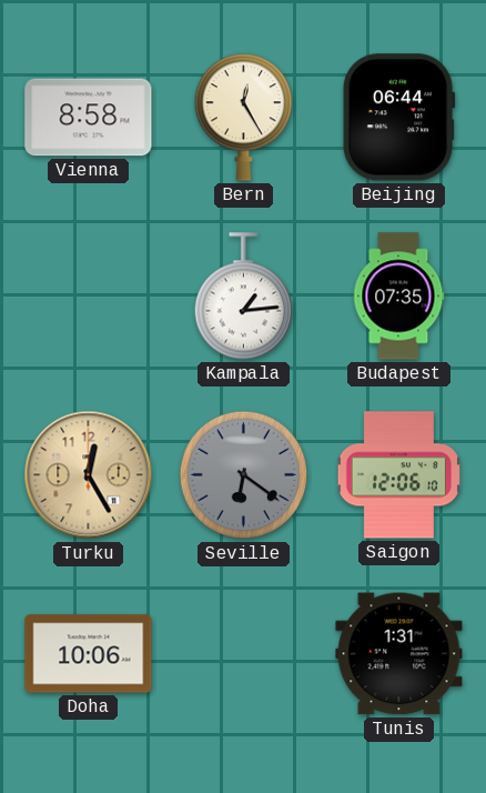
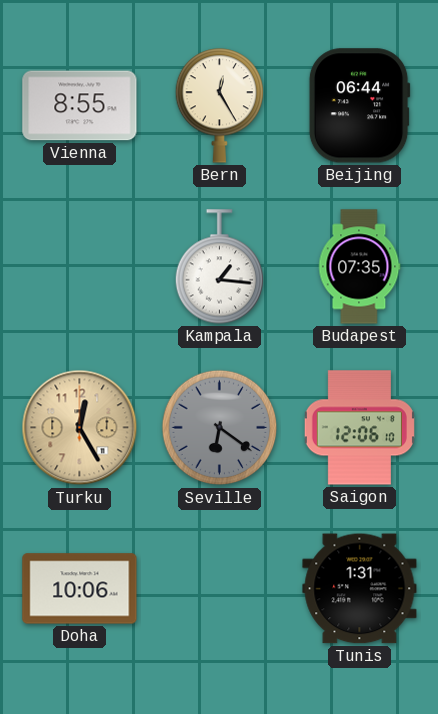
Vienna: 8:58 -> 8:55 (80, 106)
Kampala: 1:14 -> 1:16 (220, 267)
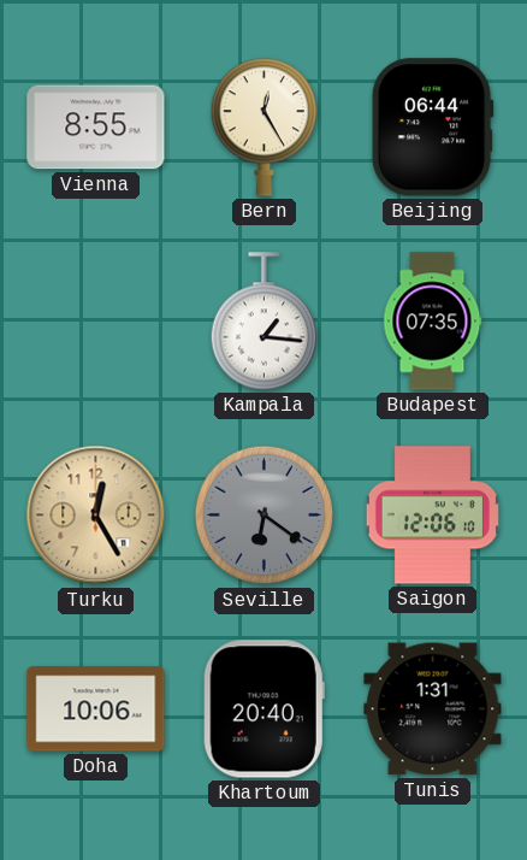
Khartoum: none -> 20:40 (263, 709)
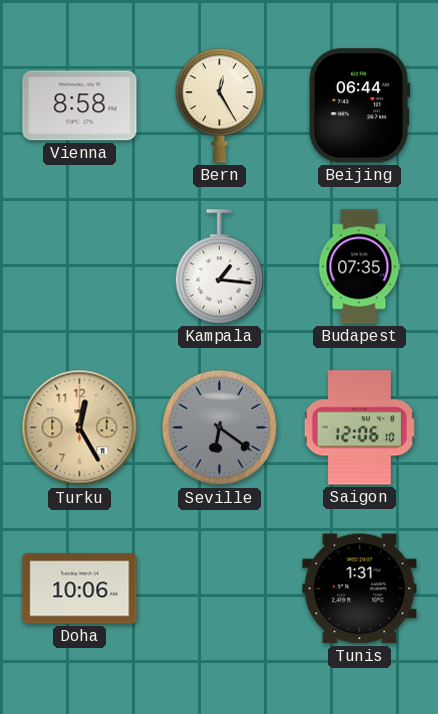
Vienna: 8:55 -> 8:58 (80, 106)
Khartoum: 20:40 -> none (263, 709)
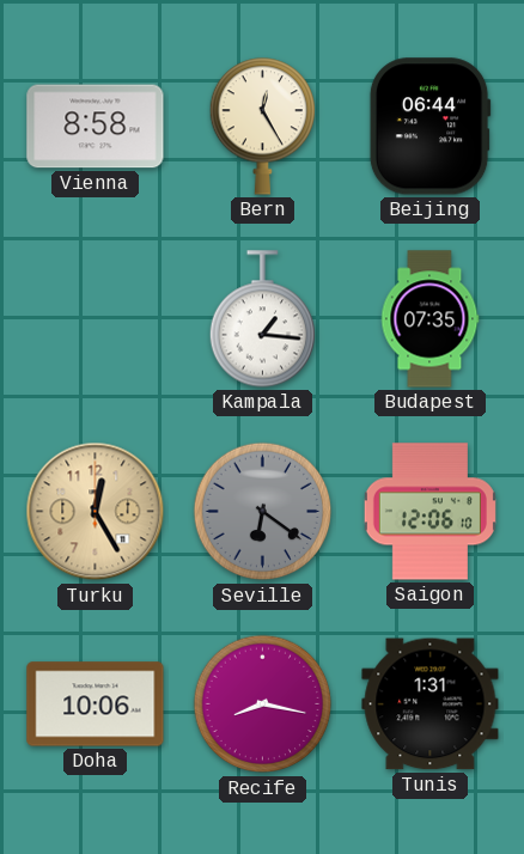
Recife: none -> 8:17 (263, 704)
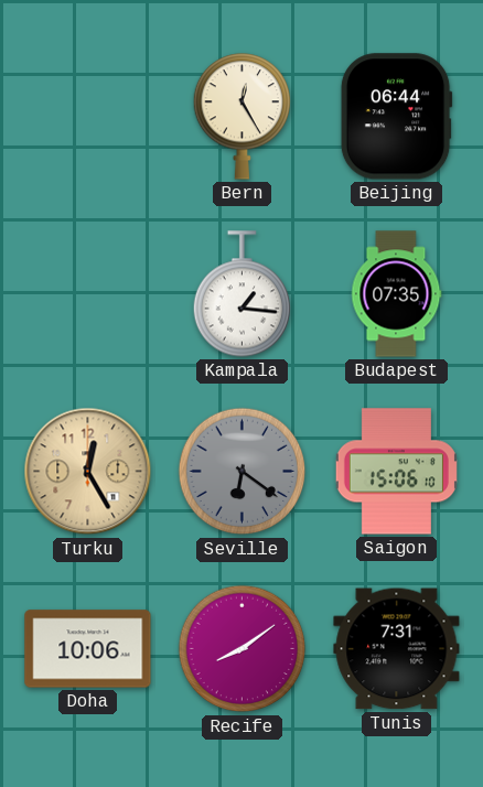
Vienna: 8:58 -> none (96, 127)
Saigon: 12:06 -> 15:06 (396, 472)
Recife: 8:17 -> 8:09 (243, 649)
Tunis: 1:31 -> 7:31 (397, 649)
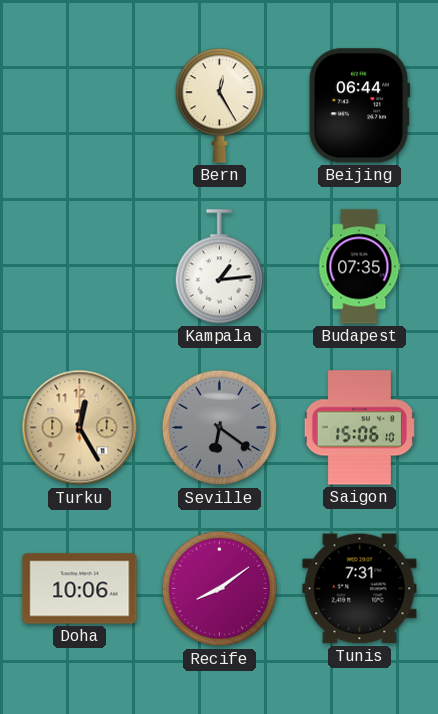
Kampala: 1:16 -> 1:14 (220, 267)
